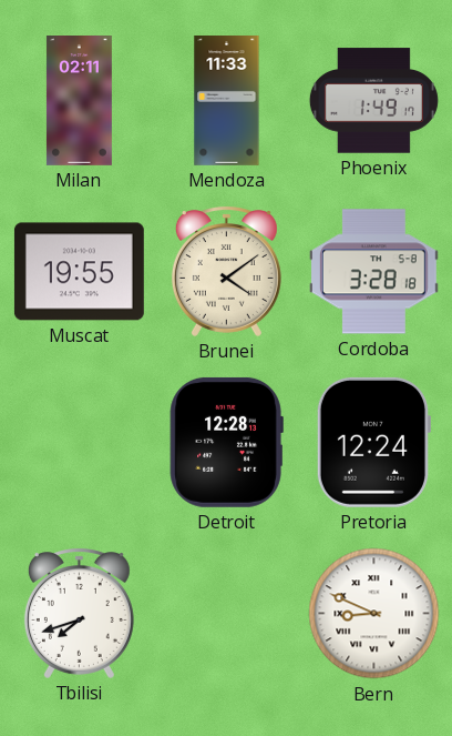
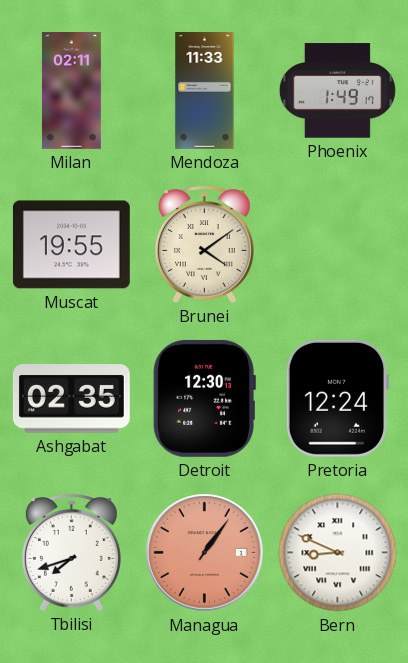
Cordoba: 3:28 -> none (373, 272)
Ashgabat: none -> 02:35 (71, 399)
Detroit: 12:28 -> 12:30 (204, 398)
Managua: none -> 1:06 (205, 553)
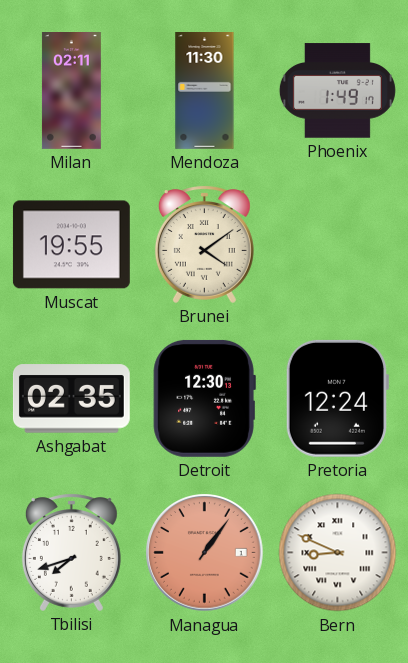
Mendoza: 11:33 -> 11:30 (205, 91)
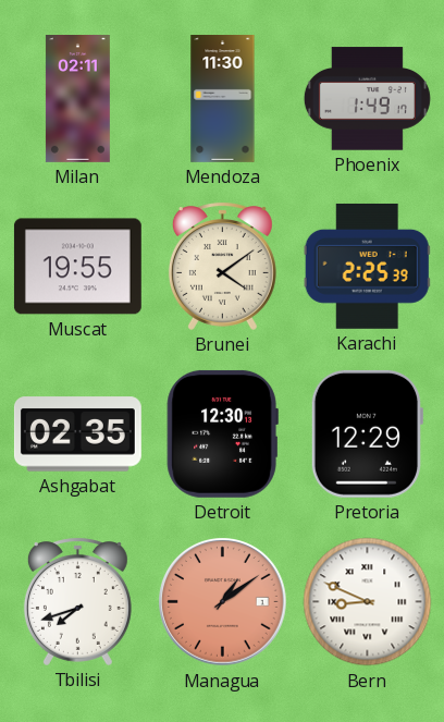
Karachi: none -> 2:25 (367, 266)
Pretoria: 12:24 -> 12:29 (366, 433)
Managua: 1:06 -> 1:09 (223, 602)
